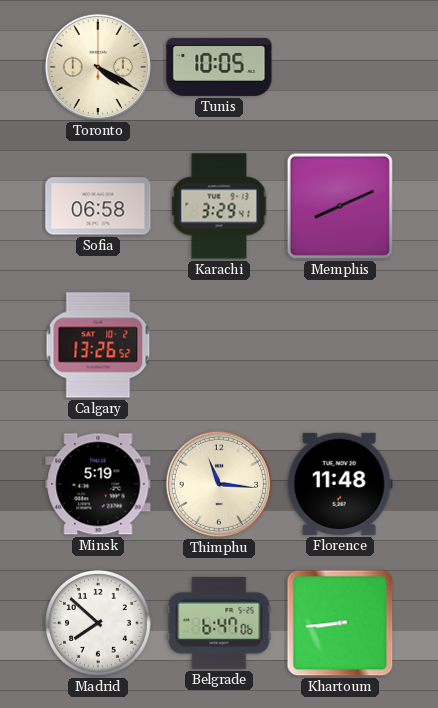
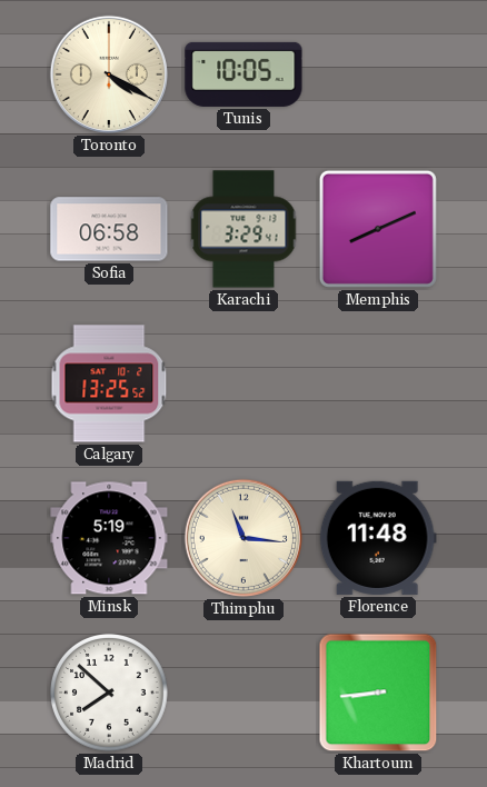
Calgary: 13:26 -> 13:25 (109, 383)
Belgrade: 6:47 -> none (219, 623)
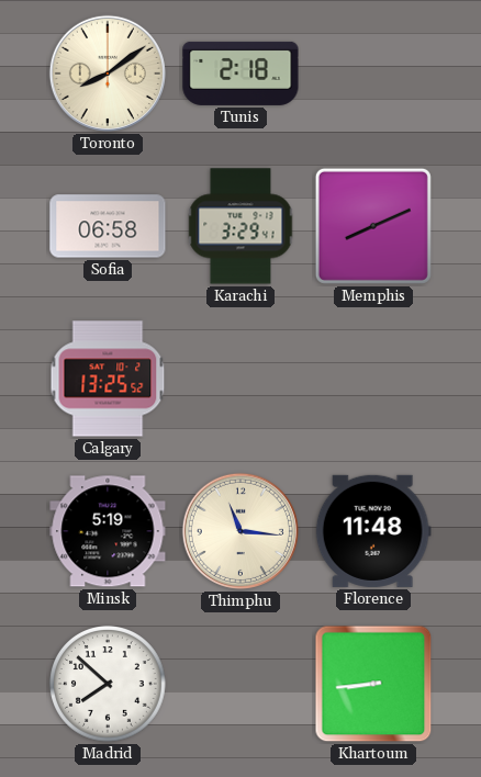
Toronto: 4:20 -> 8:09 (108, 74)
Tunis: 10:05 -> 2:18 (240, 74)
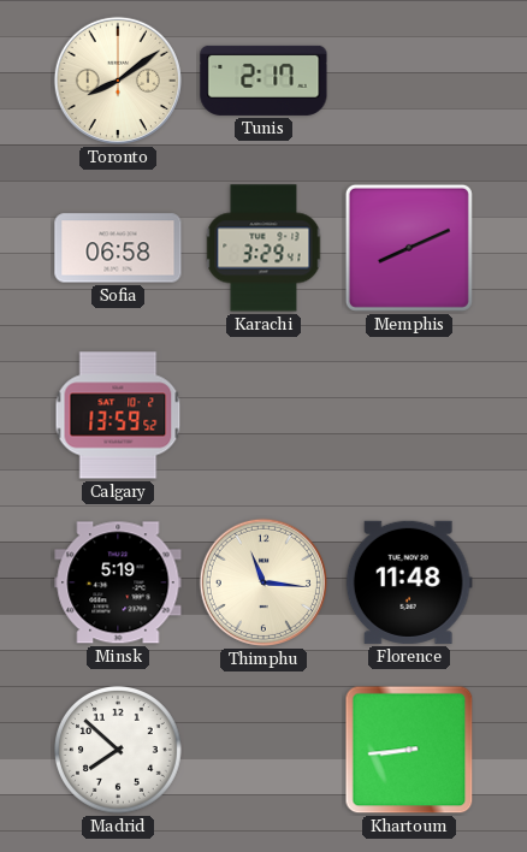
Tunis: 2:18 -> 2:17 (263, 81)
Calgary: 13:25 -> 13:59 (118, 415)
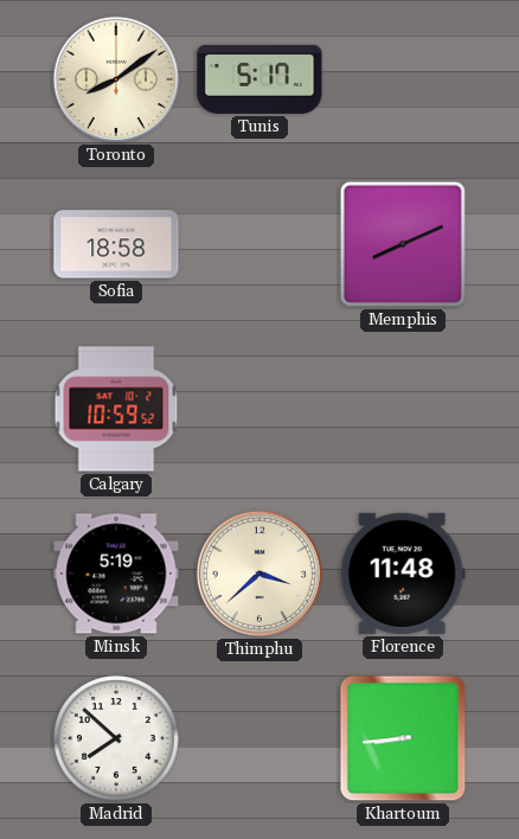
Tunis: 2:17 -> 5:17 (259, 79)
Sofia: 06:58 -> 18:58 (116, 244)
Karachi: 3:29 -> none (263, 248)
Calgary: 13:59 -> 10:59 (116, 409)
Thimphu: 11:16 -> 3:38 (259, 574)
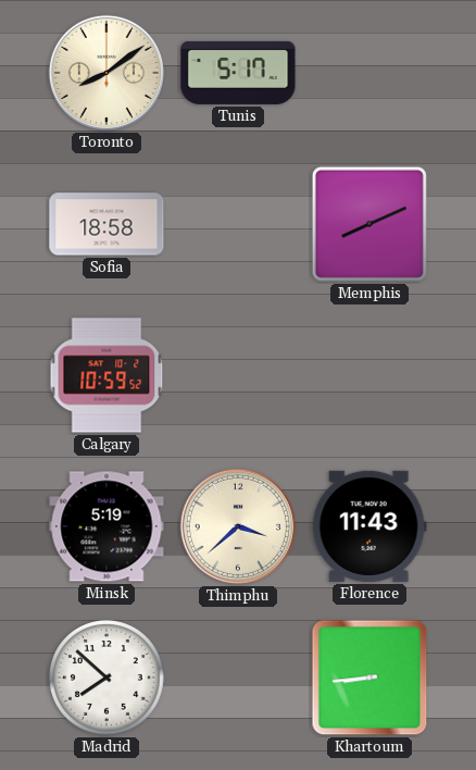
Florence: 11:48 -> 11:43 (369, 526)
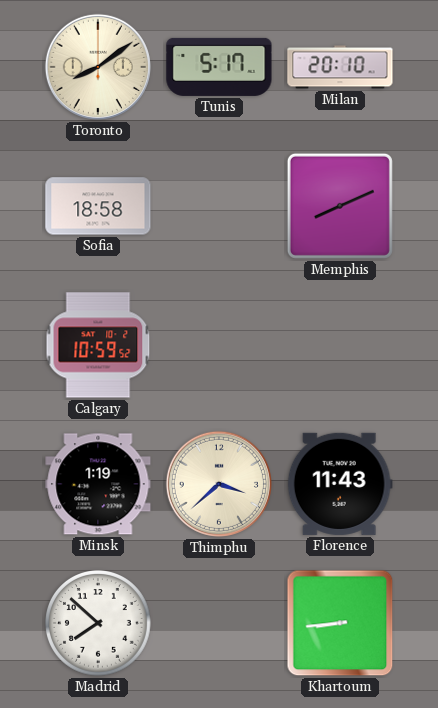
Milan: none -> 20:10 (340, 67)
Minsk: 5:19 -> 1:19 (98, 484)
